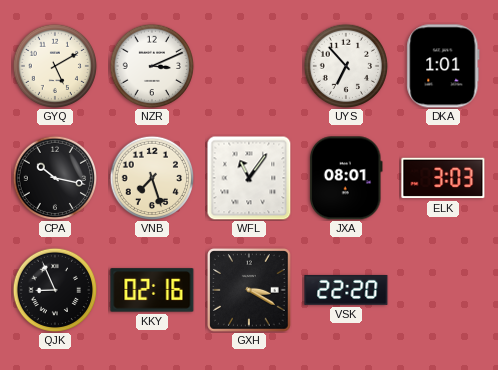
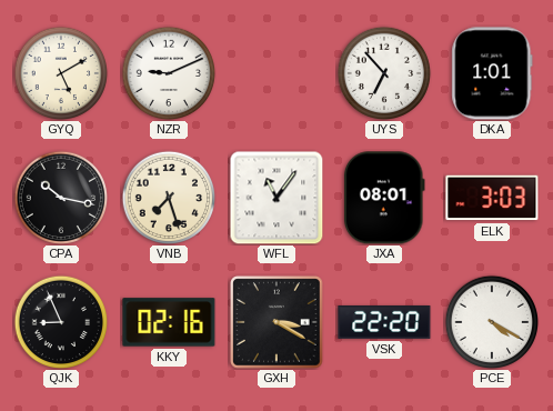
NZR: 3:11 -> 9:11 (168, 72)
PCE: none -> 4:20 (491, 321)
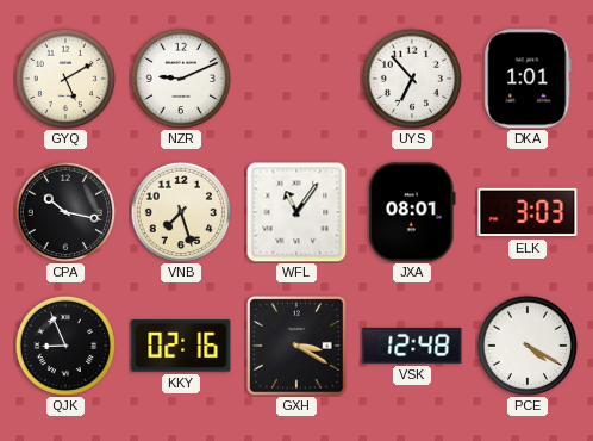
VSK: 22:20 -> 12:48 (412, 346)
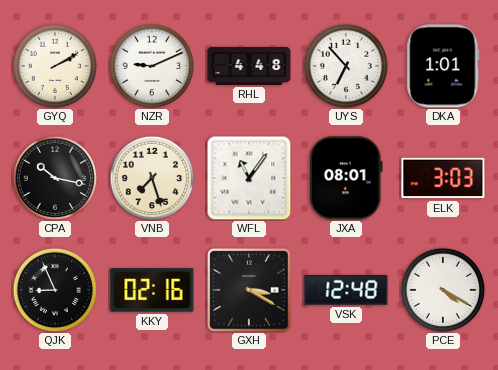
GYQ: 5:10 -> 2:10 (54, 65)
RHL: none -> 4:48 (249, 66)
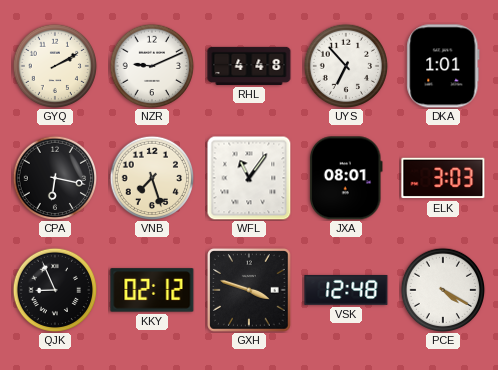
CPA: 10:17 -> 6:17 (54, 177)
KKY: 02:16 -> 02:12 (152, 290)
GXH: 3:20 -> 3:48 (250, 291)
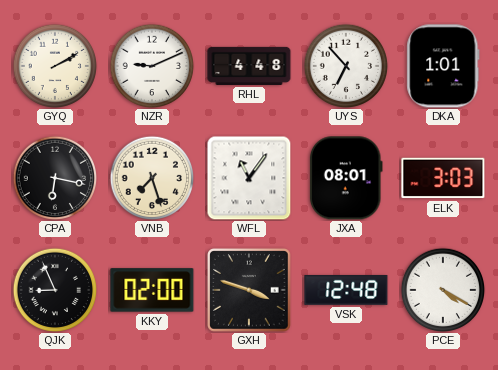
KKY: 02:12 -> 02:00 (152, 290)
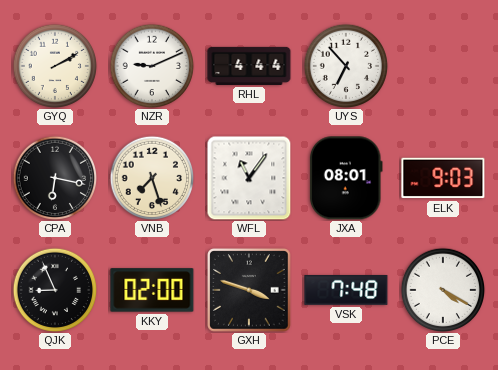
RHL: 4:48 -> 4:44 (249, 66)
DKA: 1:01 -> none (443, 66)
ELK: 3:03 -> 9:03 (443, 178)
VSK: 12:48 -> 7:48 (346, 290)
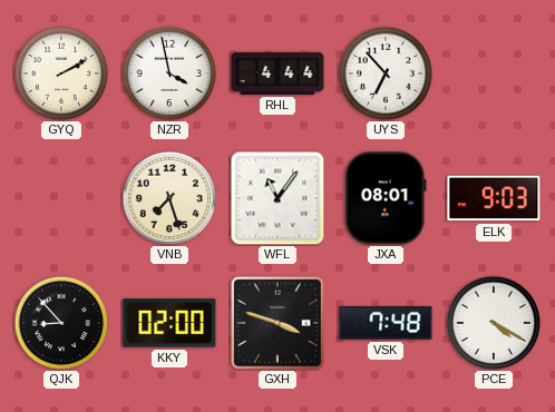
NZR: 9:11 -> 3:58 (168, 72)
CPA: 6:17 -> none (54, 177)
QJK: 8:56 -> 8:53 (60, 322)
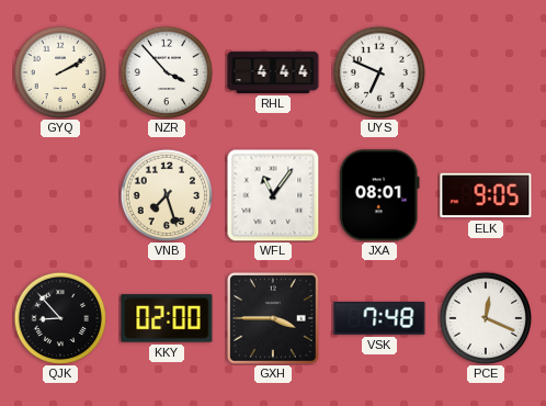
NZR: 3:58 -> 3:53 (166, 71)
UYS: 6:53 -> 6:49 (378, 71)
ELK: 9:03 -> 9:05 (486, 195)
GXH: 3:48 -> 3:45 (274, 319)
PCE: 4:20 -> 12:19 (485, 317)
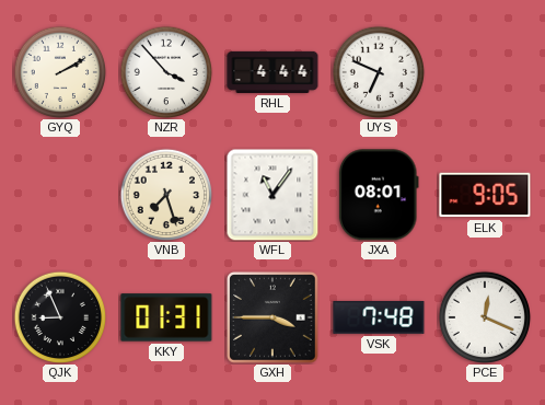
QJK: 8:53 -> 8:56 (59, 316)
KKY: 02:00 -> 01:31 (166, 317)
